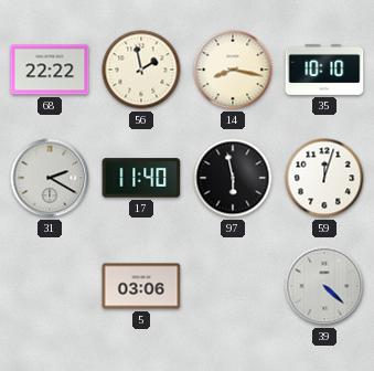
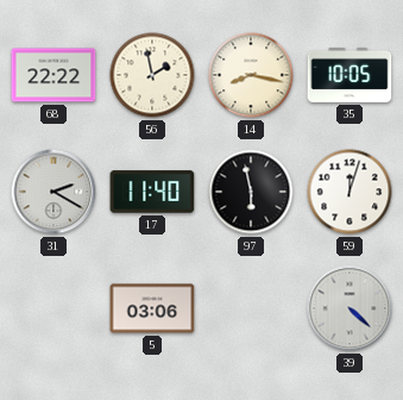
35: 10:10 -> 10:05 (350, 75)
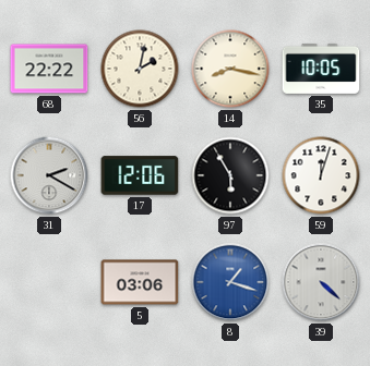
56: 1:58 -> 2:02 (140, 69)
17: 11:40 -> 12:06 (140, 175)
97: 5:58 -> 5:55 (230, 175)
8: none -> 1:18 (230, 282)
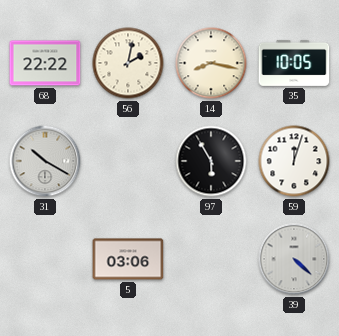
31: 2:20 -> 10:20 (45, 161)
17: 12:06 -> none (140, 175)
8: 1:18 -> none (230, 282)
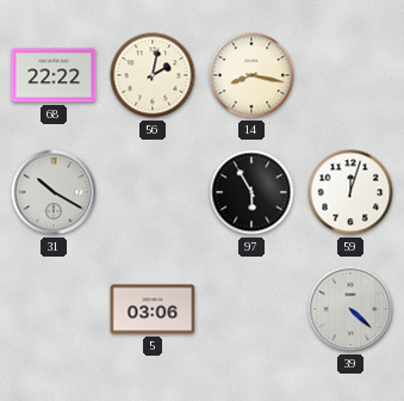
35: 10:05 -> none (294, 63)
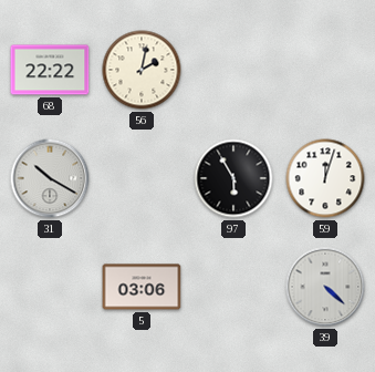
14: 8:17 -> none (251, 75)
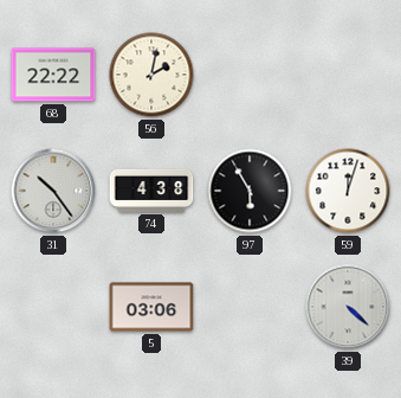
31: 10:20 -> 10:24 (53, 191)
74: none -> 4:38 (151, 191)
